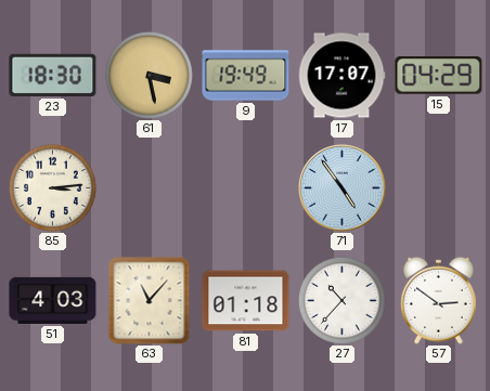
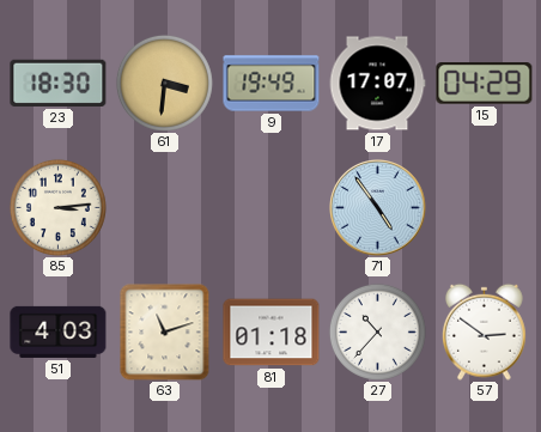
61: 3:28 -> 3:31 (164, 83)
63: 11:07 -> 11:12 (165, 331)
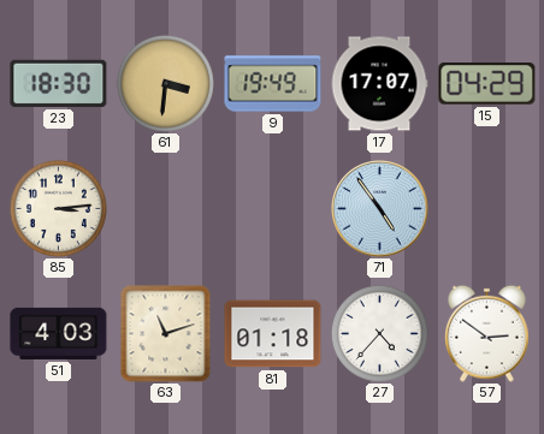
27: 10:37 -> 4:37 (379, 333)
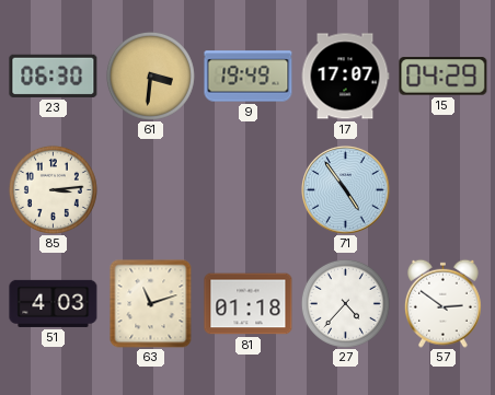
23: 18:30 -> 06:30 (54, 75)
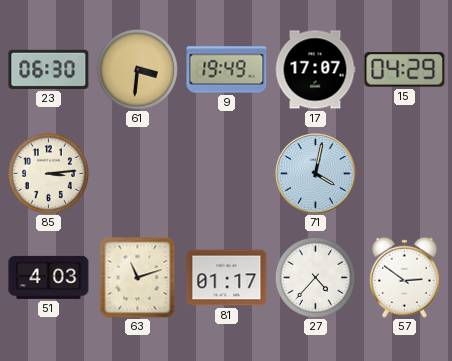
71: 4:54 -> 4:02 (316, 174)
81: 01:18 -> 01:17 (227, 278)
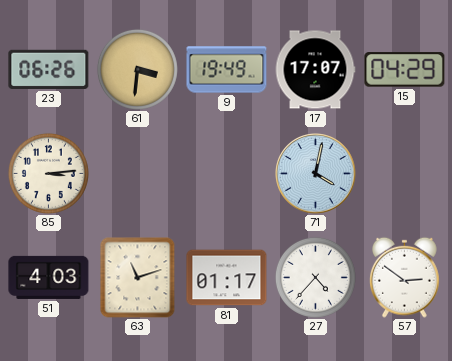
23: 06:30 -> 06:26 (49, 69)
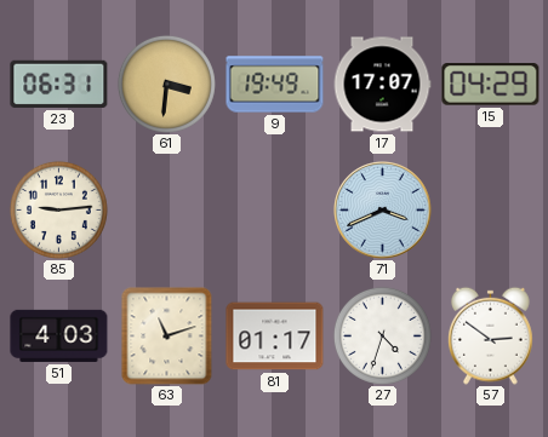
23: 06:26 -> 06:31 (59, 84)
85: 3:14 -> 9:14 (58, 209)
71: 4:02 -> 3:41 (383, 211)
27: 4:37 -> 4:33 (382, 335)
